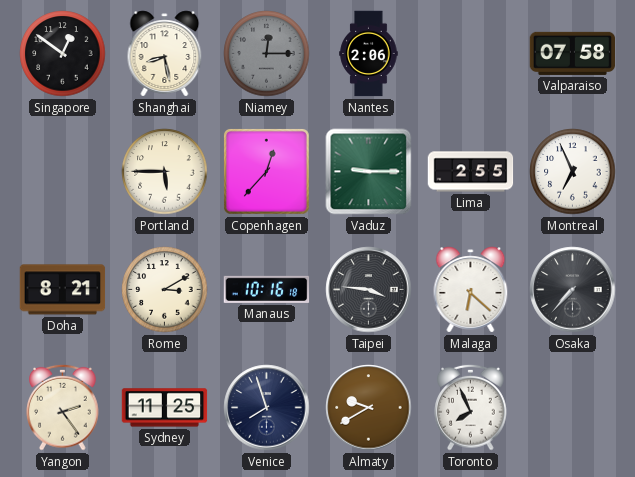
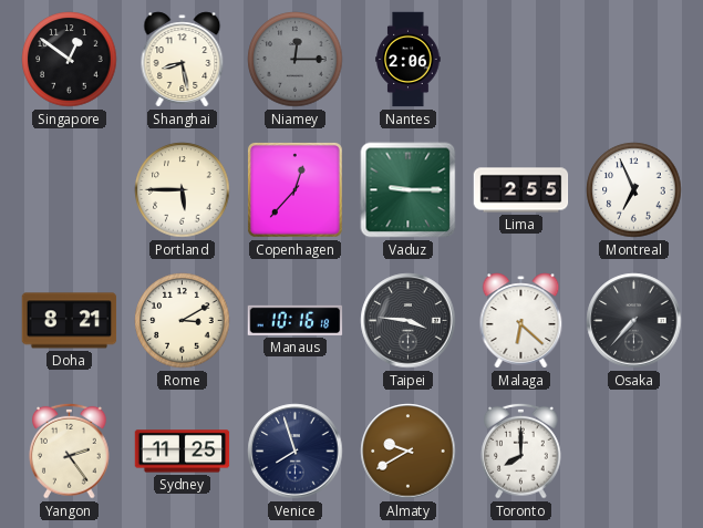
Valparaiso: 07:58 -> none (573, 53)
Toronto: 7:56 -> 8:00 (521, 451)
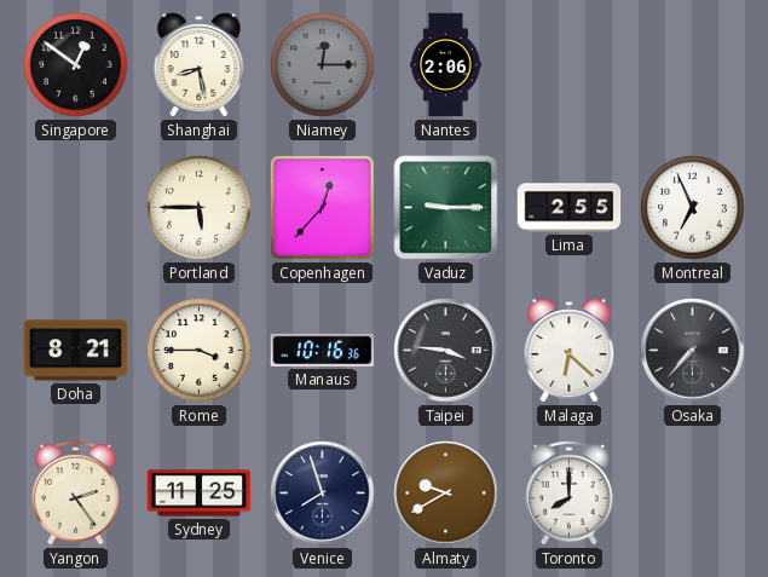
Rome: 3:10 -> 3:45 (200, 351)
Manaus: 10:16:18 -> 10:16:36 (323, 350)
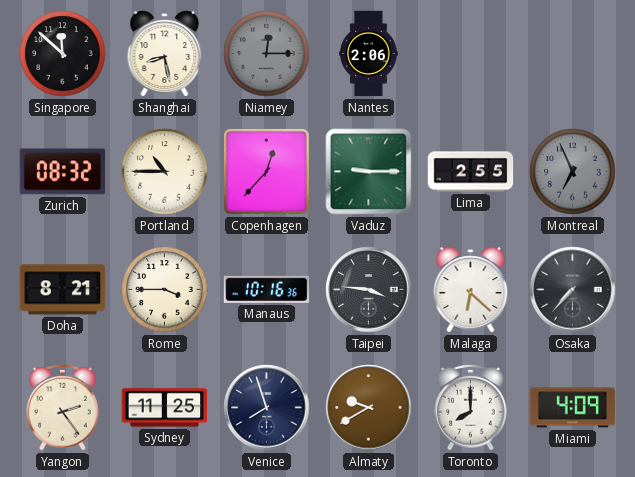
Singapore: 12:51 -> 11:52 (63, 54)
Zurich: none -> 08:32 (63, 172)
Portland: 5:45 -> 10:45 (165, 172)
Montreal dial: white -> grey (573, 172)
Miami: none -> 4:09 (573, 408)
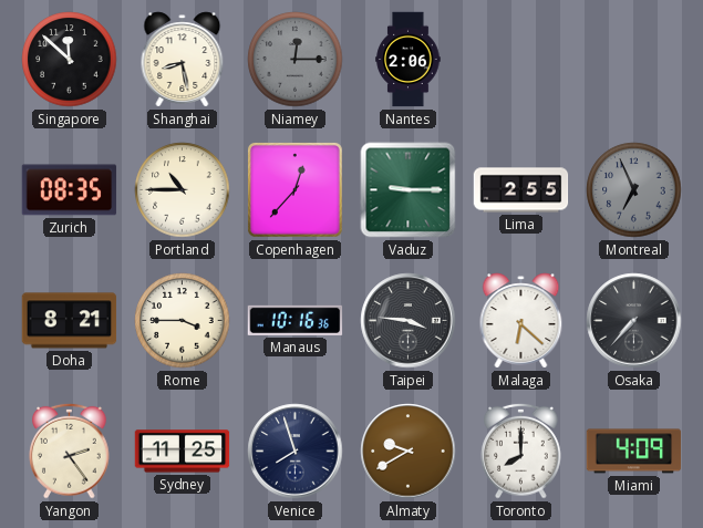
Zurich: 08:32 -> 08:35 (70, 190)
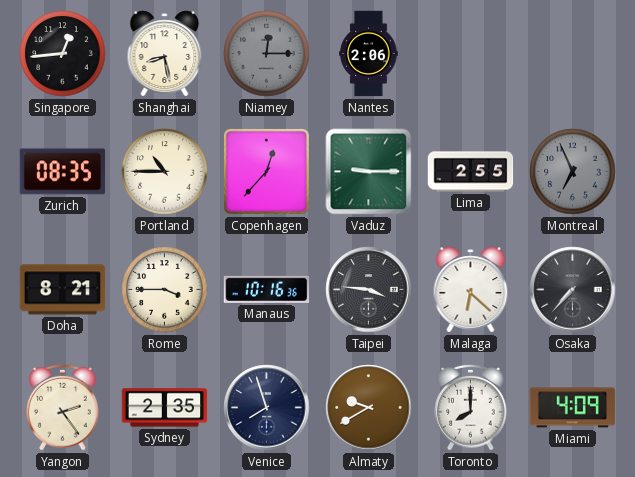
Singapore: 11:52 -> 12:44 (63, 54)
Sydney: 11:25 -> 2:35 (165, 408)
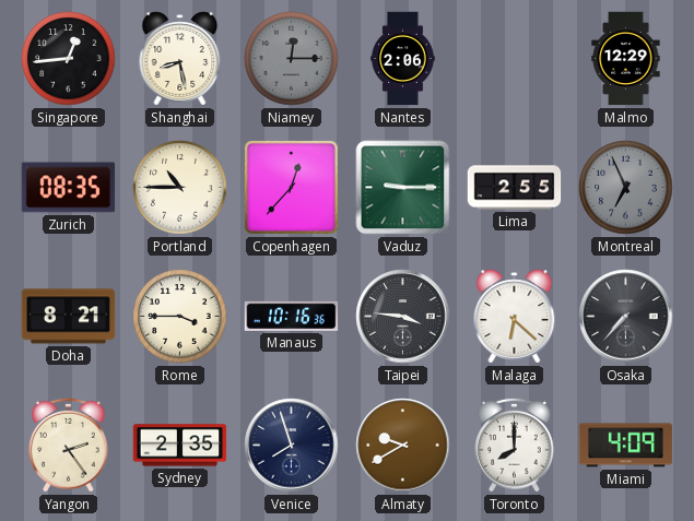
Malmo: none -> 12:29 (626, 59)
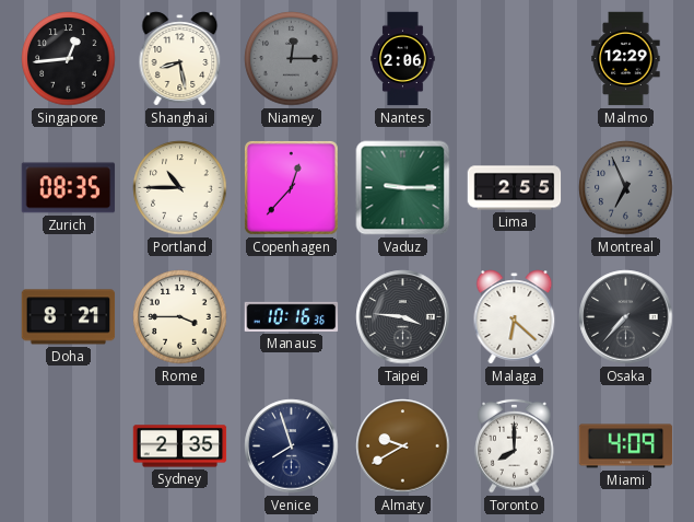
Yangon: 2:24 -> none (69, 445)
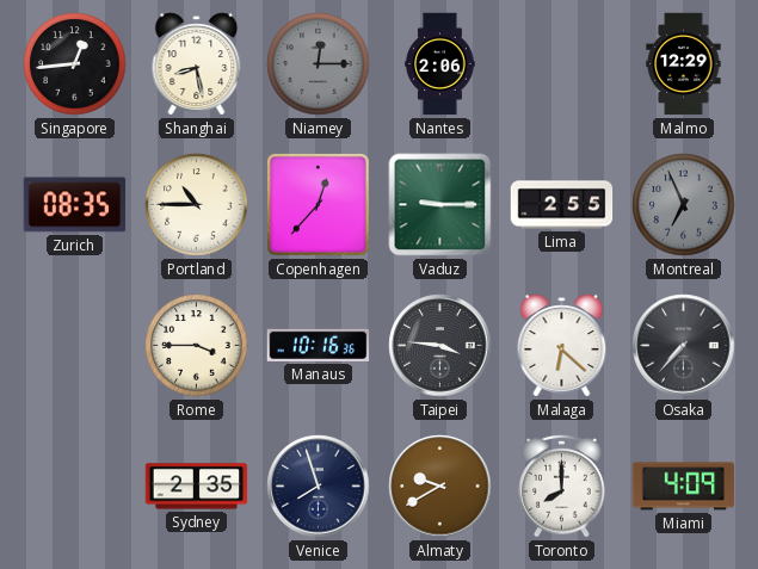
Doha: 8:21 -> none (69, 317)
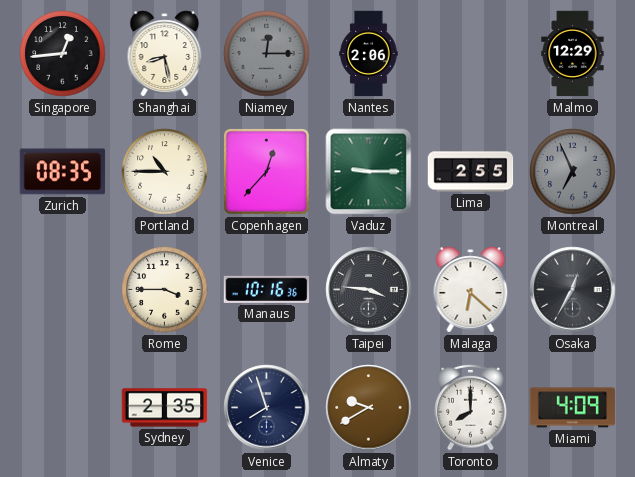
Osaka: 7:37 -> 12:35 (573, 290)
